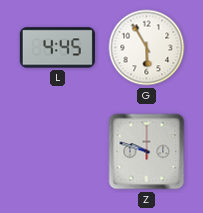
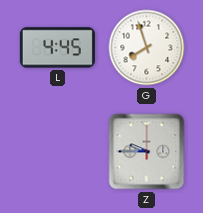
G: 5:55 -> 7:57 (147, 48)
Z: 9:48 -> 9:45 (147, 152)
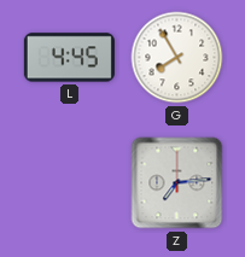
G: 7:57 -> 7:55 (177, 58)
Z: 9:45 -> 7:14 (177, 183)
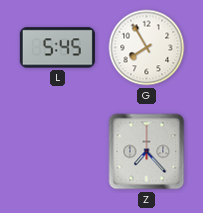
L: 4:45 -> 5:45 (57, 48)
Z: 7:14 -> 7:23 (147, 152)
